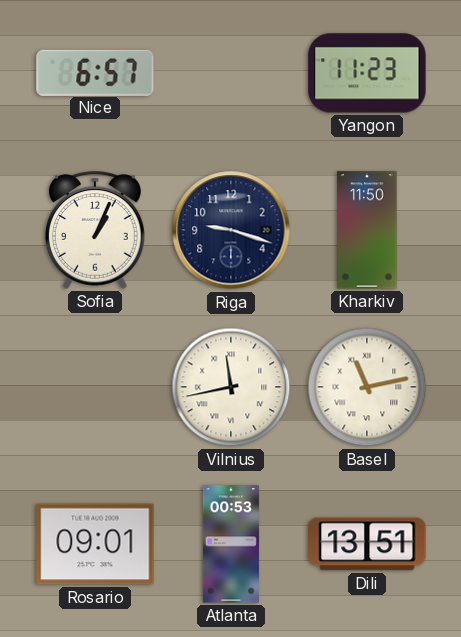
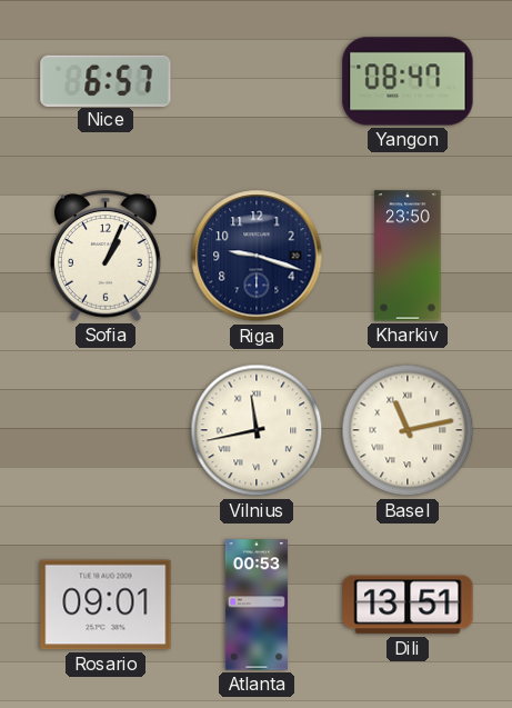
Yangon: 11:23 -> 08:47 (408, 81)
Kharkiv: 11:50 -> 23:50 (408, 256)
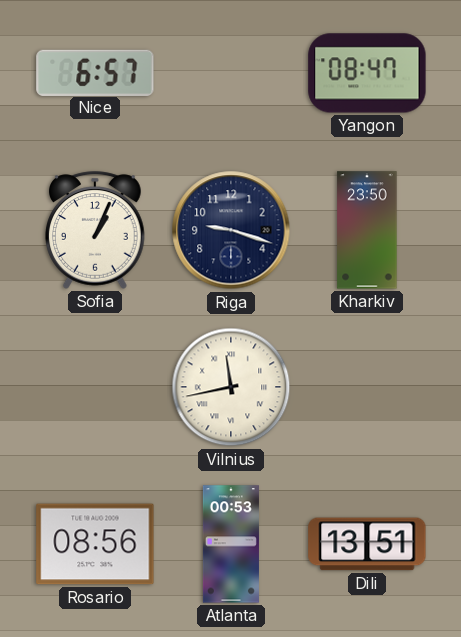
Basel: 11:13 -> none (408, 430)
Rosario: 09:01 -> 08:56 (95, 544)
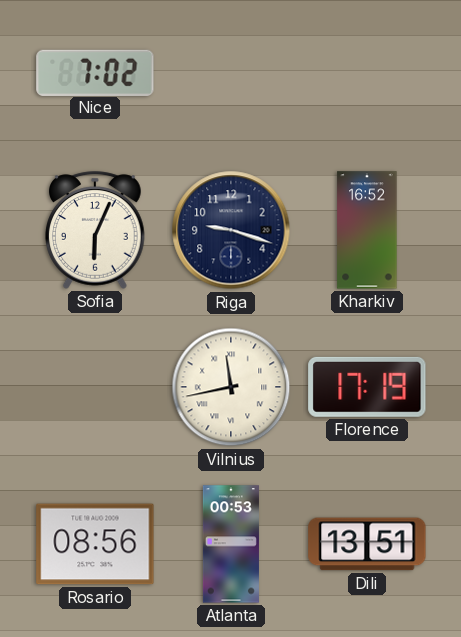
Nice: 6:57 -> 7:02 (95, 72)
Yangon: 08:47 -> none (367, 73)
Sofia: 1:04 -> 6:04 (96, 230)
Kharkiv: 23:50 -> 16:52 (367, 230)
Florence: none -> 17:19 (367, 387)
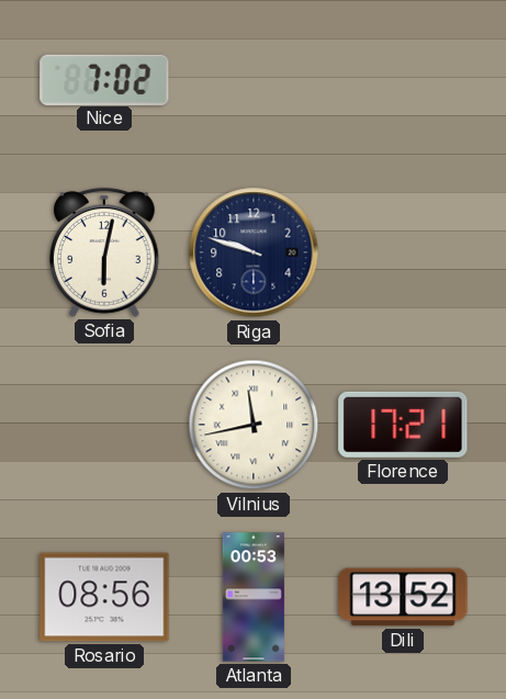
Sofia: 6:04 -> 6:02 (105, 252)
Riga: 9:18 -> 9:48 (254, 252)
Kharkiv: 16:52 -> none (367, 230)
Florence: 17:19 -> 17:21 (403, 425)
Dili: 13:51 -> 13:52 (403, 597)
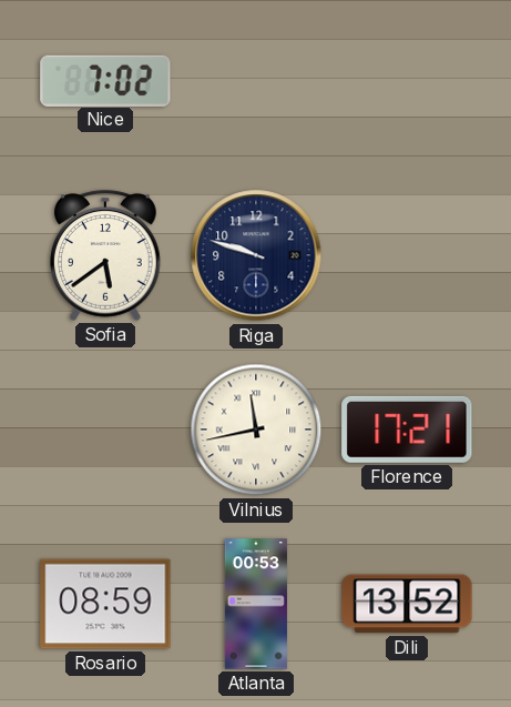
Sofia: 6:02 -> 5:39 (106, 255)
Rosario: 08:56 -> 08:59 (105, 604)
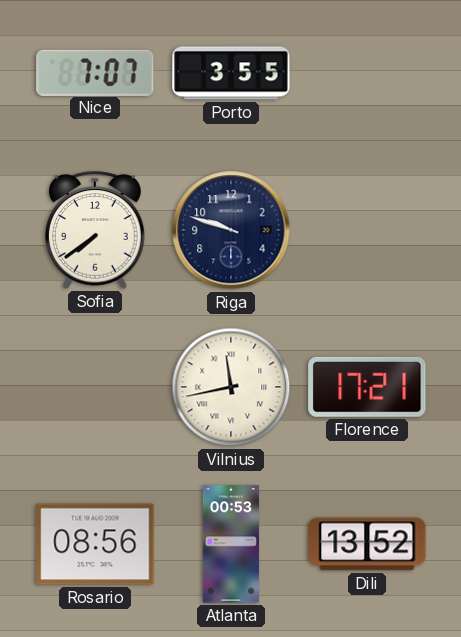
Nice: 7:02 -> 7:07 (95, 72)
Porto: none -> 3:55 (231, 73)
Sofia: 5:39 -> 7:39 (96, 230)
Rosario: 08:59 -> 08:56 (95, 544)
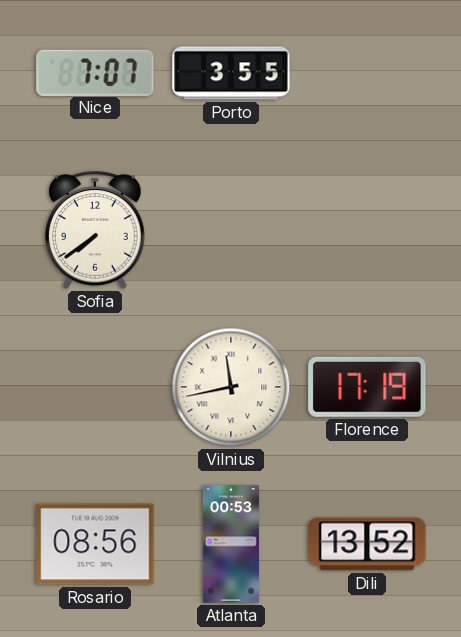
Riga: 9:48 -> none (231, 230)
Florence: 17:21 -> 17:19 (367, 387)
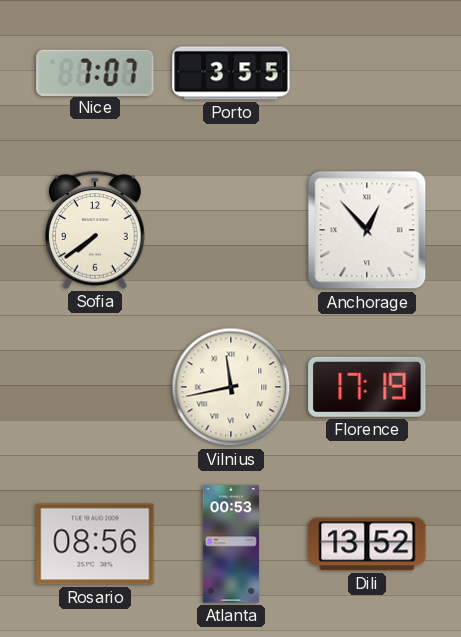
Anchorage: none -> 12:53 (367, 230)
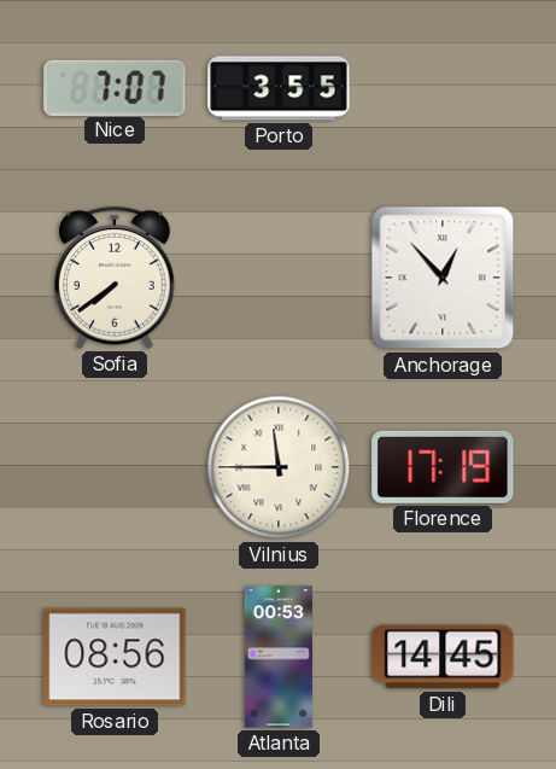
Vilnius: 11:43 -> 11:45 (279, 467)
Dili: 13:52 -> 14:45 (443, 657)
